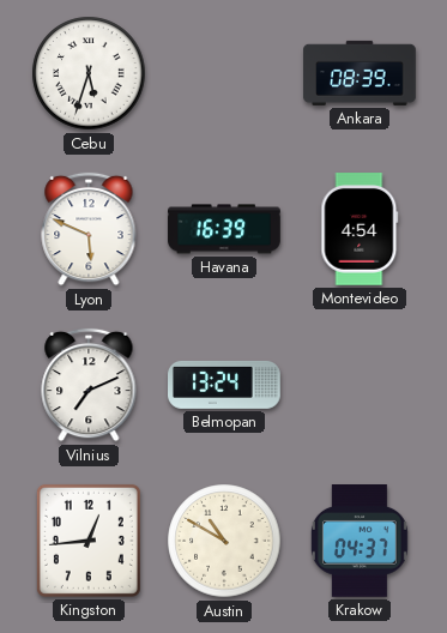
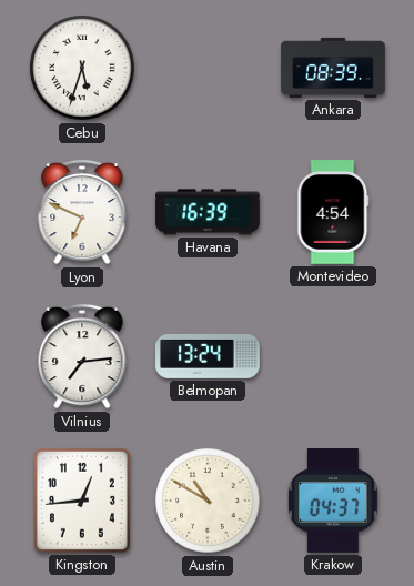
Lyon: 5:49 -> 6:49 (82, 212)
Vilnius: 7:11 -> 7:14 (82, 356)
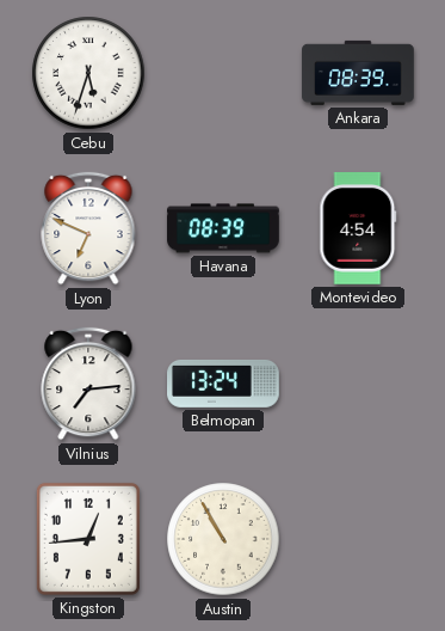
Havana: 16:39 -> 08:39 (223, 228)
Austin: 10:50 -> 10:55 (223, 539)
Krakow: 04:37 -> none (333, 502)
